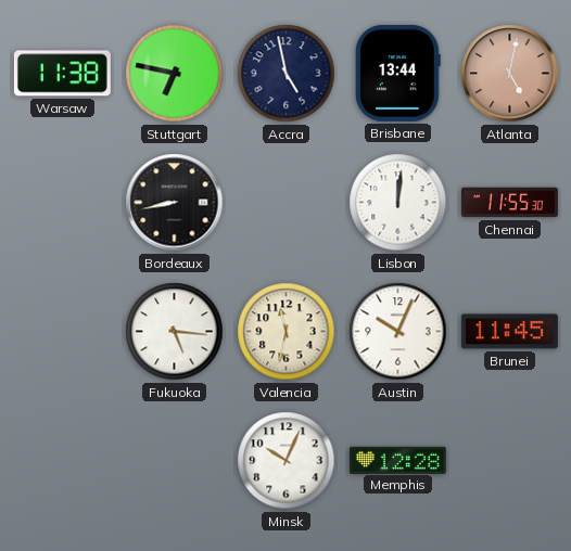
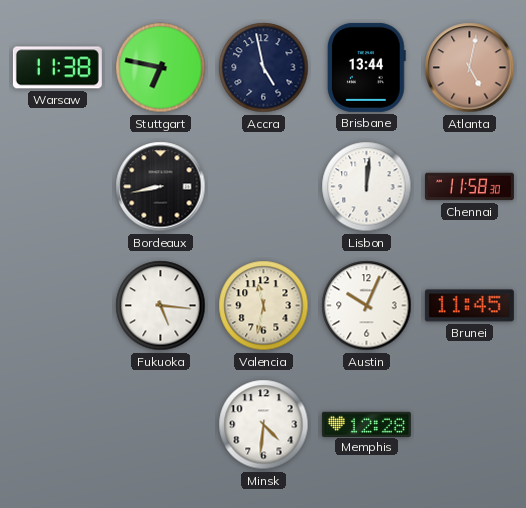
Chennai: 11:55 -> 11:58 (469, 187)
Minsk: 10:04 -> 4:31 (264, 425)
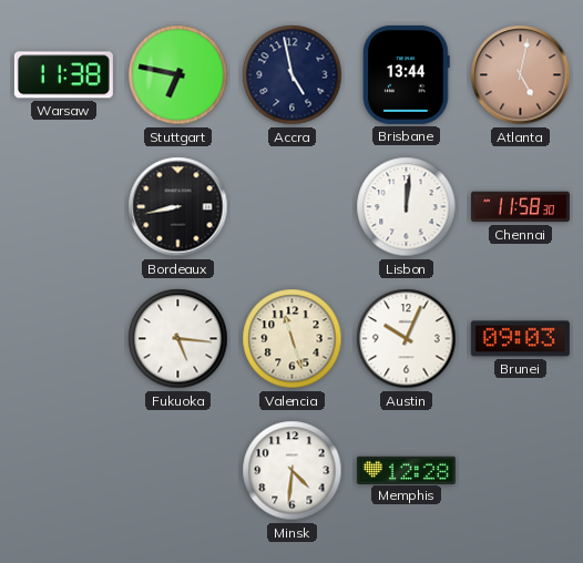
Valencia: 11:32 -> 11:27 (293, 339)
Brunei: 11:45 -> 09:03 (520, 339)
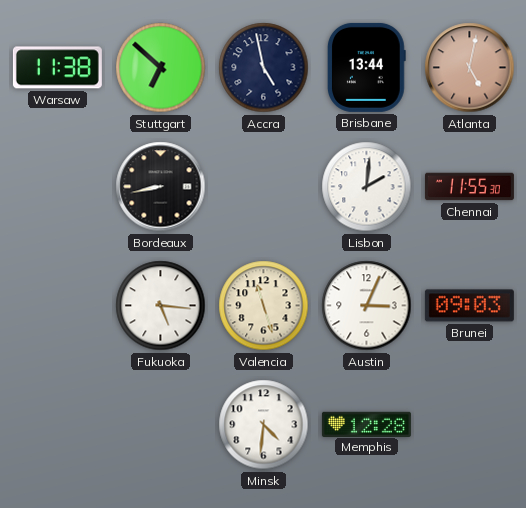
Stuttgart: 6:47 -> 6:52 (161, 68)
Lisbon: 12:01 -> 2:01 (367, 187)
Chennai: 11:58 -> 11:55 (469, 187)
Austin: 10:04 -> 3:04 (367, 306)
